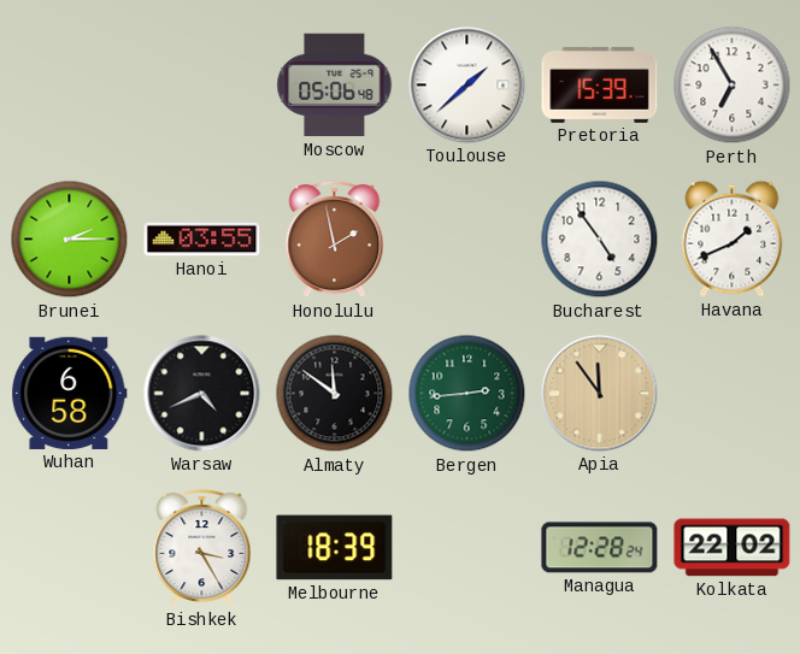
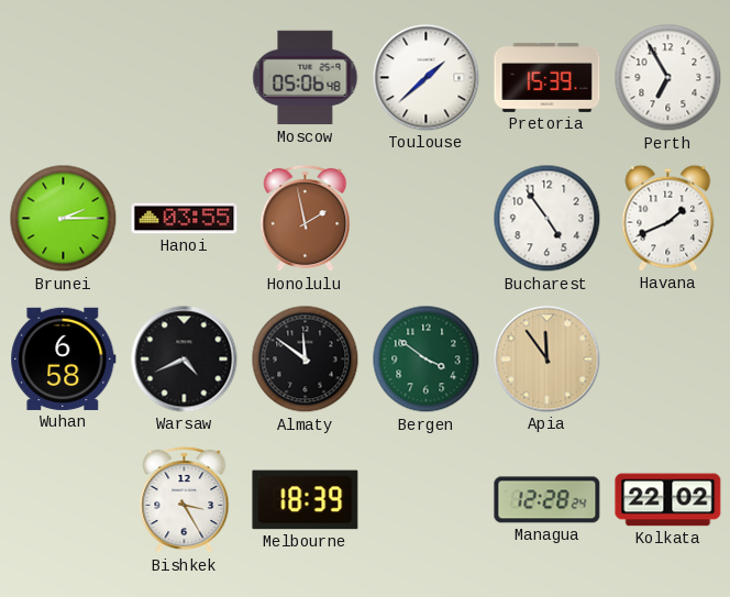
Bergen: 2:44 -> 3:51 (427, 360)
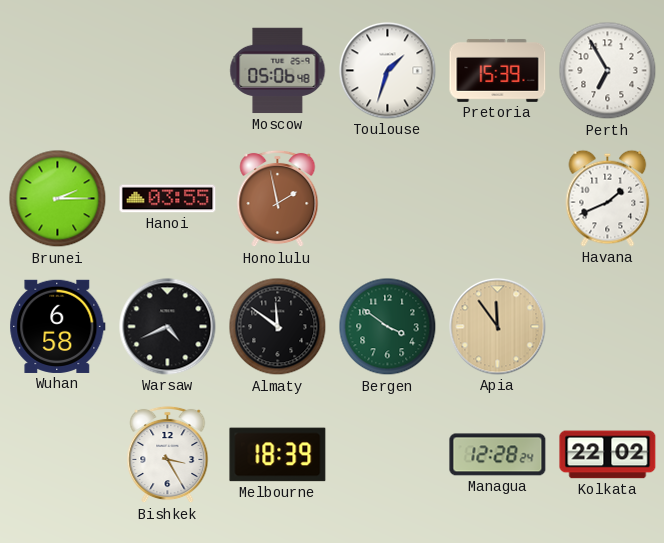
Toulouse: 1:38 -> 1:33 (388, 71)
Bucharest: 4:54 -> none (547, 219)
